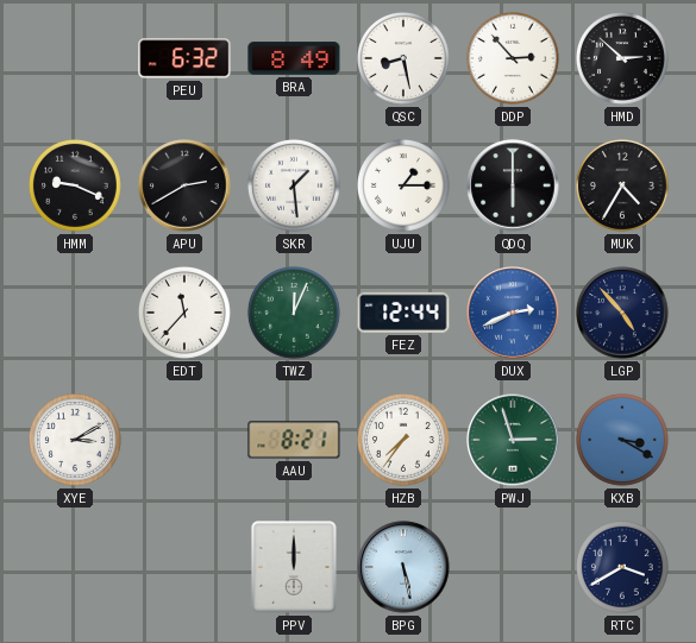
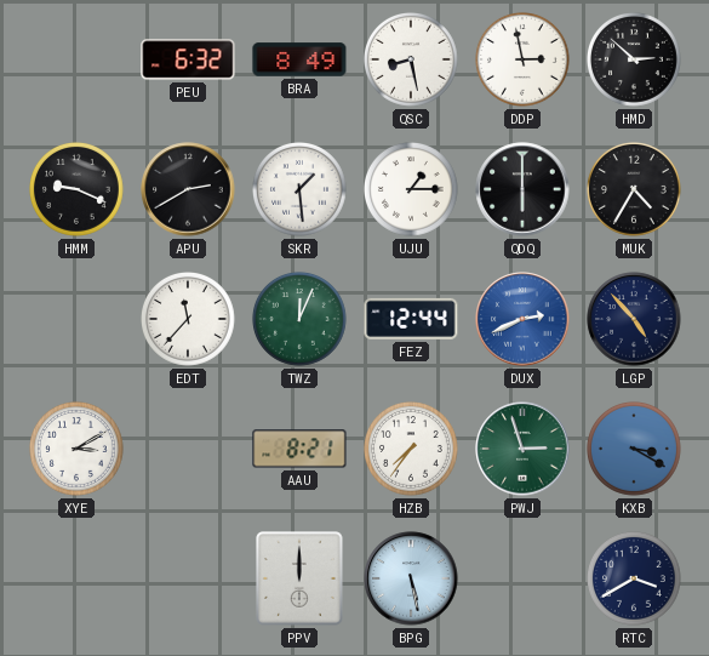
DDP: 2:53 -> 2:58 (524, 61)
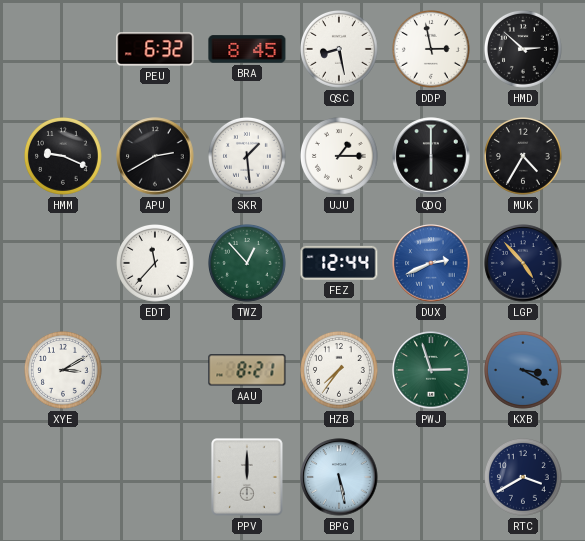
BRA: 8:49 -> 8:45 (247, 49)
TWZ: 12:04 -> 12:53 (248, 264)
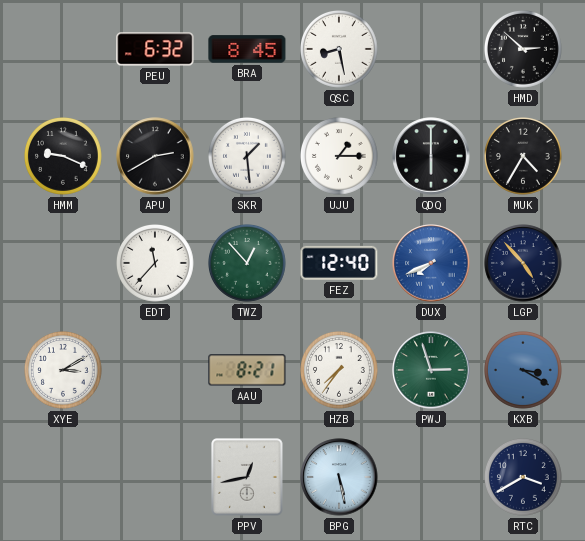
DDP: 2:58 -> none (432, 50)
FEZ: 12:44 -> 12:40 (339, 263)
DUX: 2:41 -> 7:41 (431, 263)
PPV: 12:00 -> 12:43 (247, 477)
